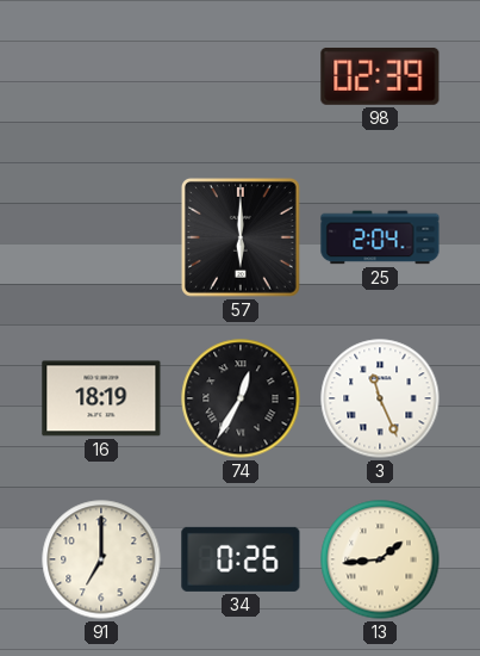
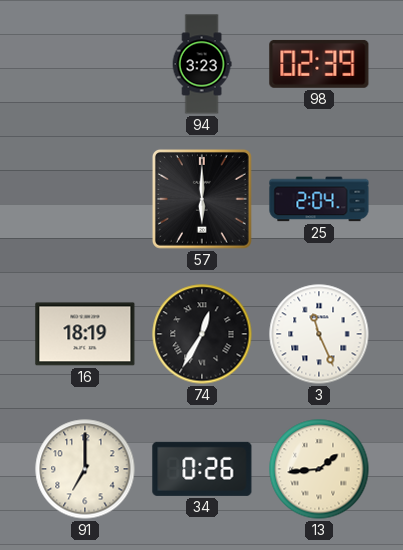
94: none -> 3:23 (202, 64)
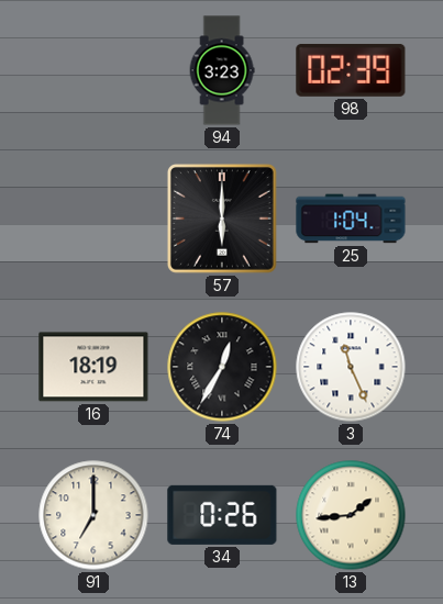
25: 2:04 -> 1:04 (351, 219)
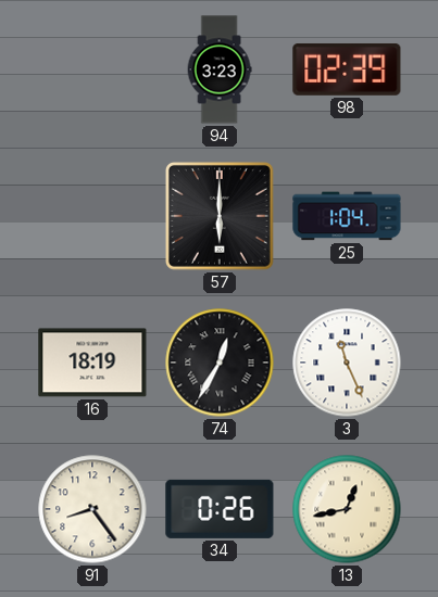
91: 7:00 -> 8:24 (92, 509)
13: 1:44 -> 12:43 (347, 509)
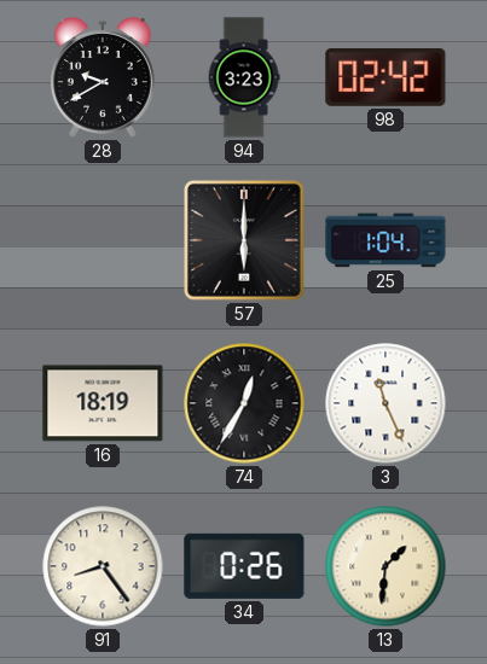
28: none -> 9:40 (103, 78)
98: 02:39 -> 02:42 (385, 77)
13: 12:43 -> 1:31 (385, 566)
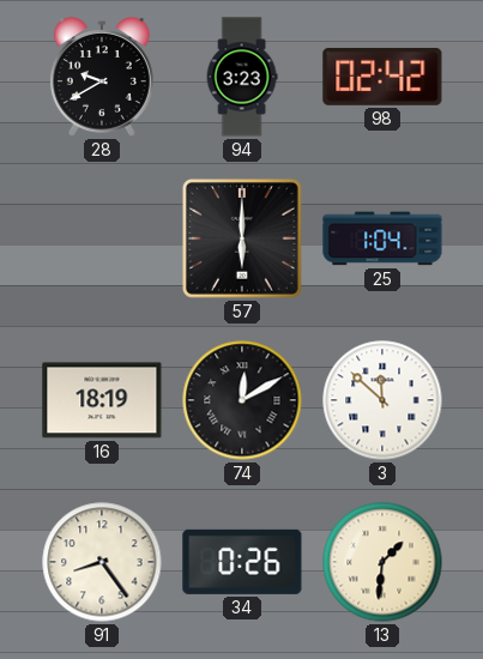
74: 12:35 -> 12:10 (242, 400)
3: 11:26 -> 11:52 (382, 400)
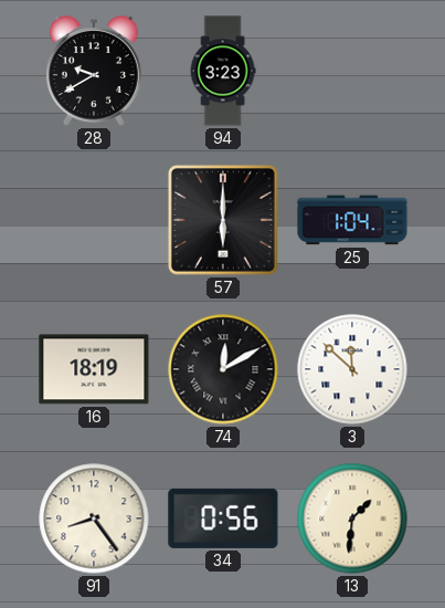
98: 02:42 -> none (382, 77)
34: 0:26 -> 0:56 (223, 518)
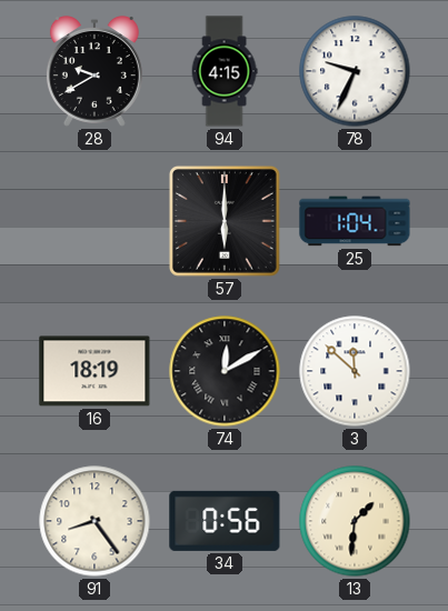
94: 3:23 -> 4:15 (225, 71)
78: none -> 9:34 (355, 71)
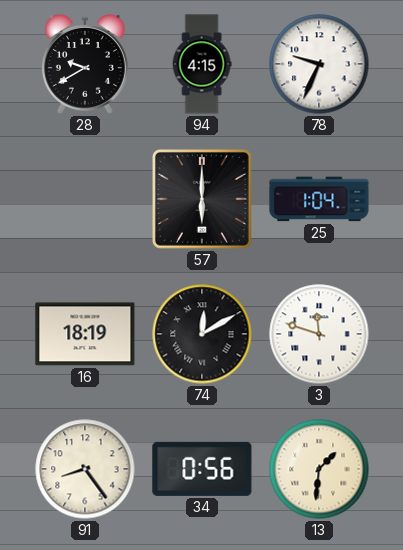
3: 11:52 -> 11:48 (319, 334)
